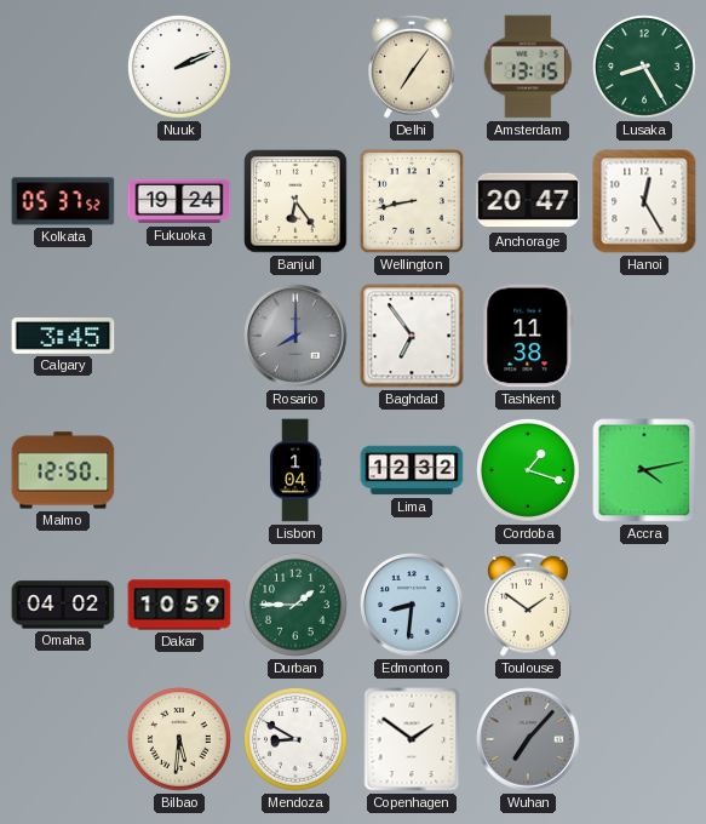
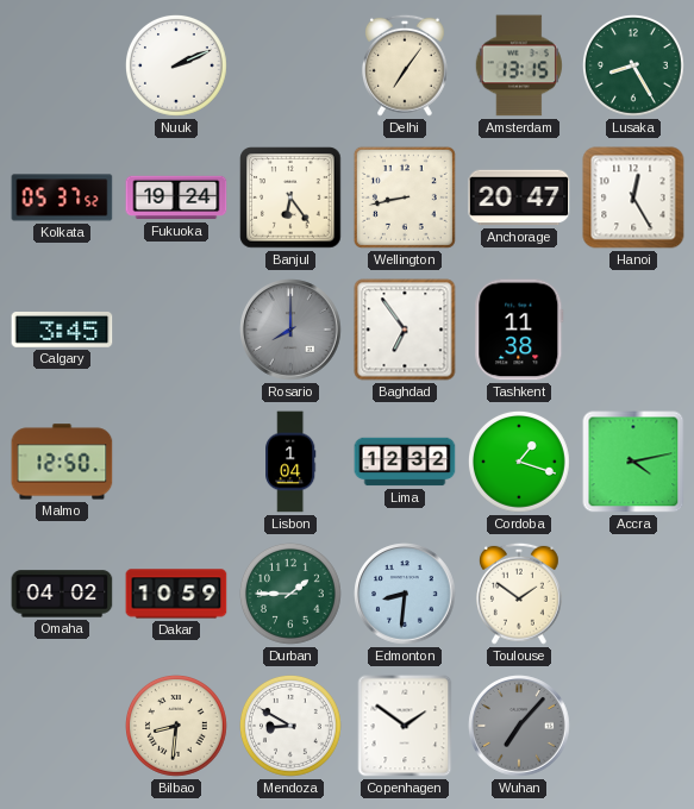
Bilbao: 5:31 -> 8:31 (177, 727)
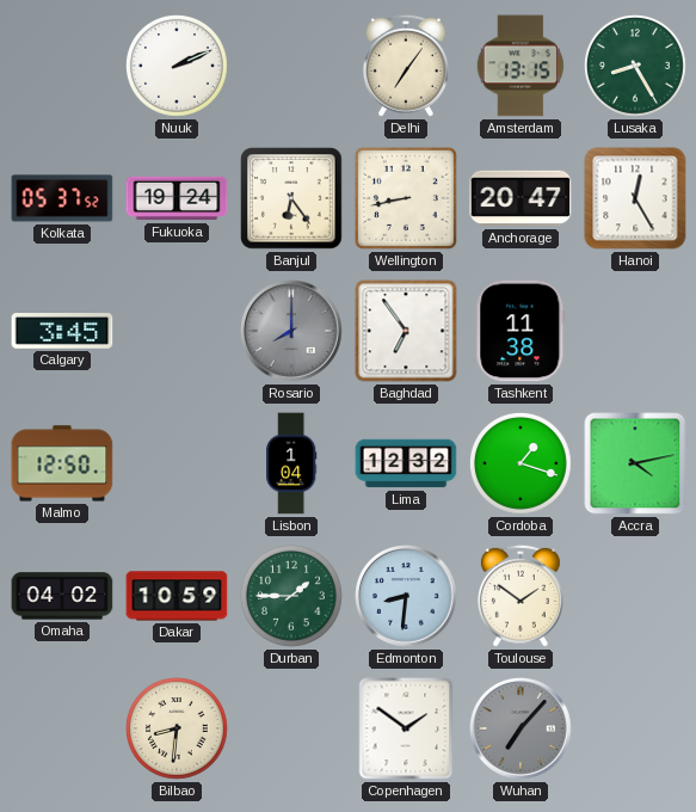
Mendoza: 8:50 -> none (292, 727)
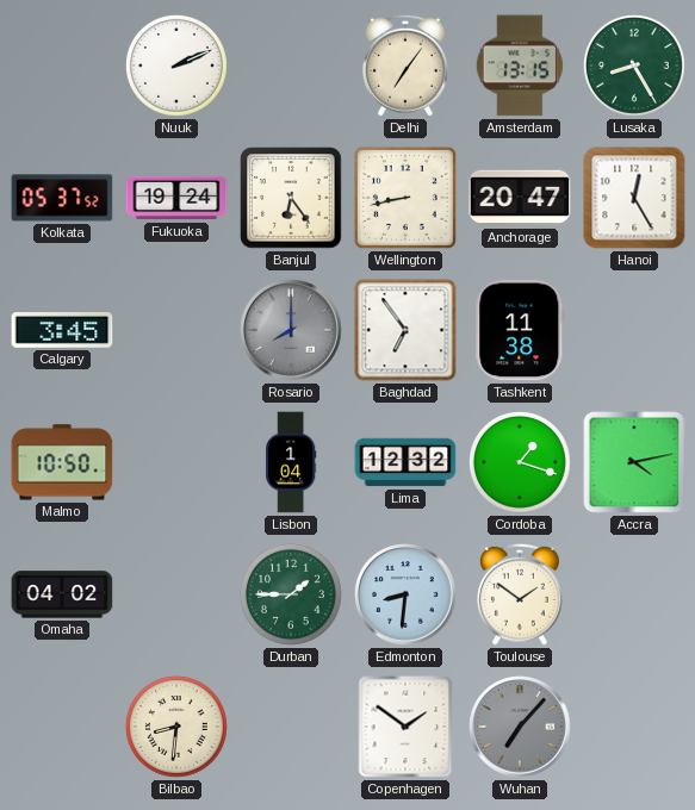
Malmo: 12:50 -> 10:50 (62, 462)
Dakar: 10:59 -> none (177, 596)
